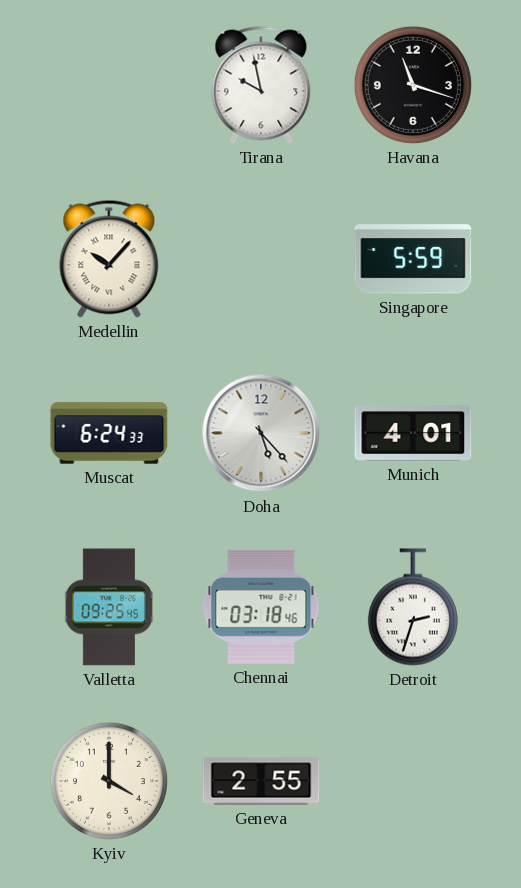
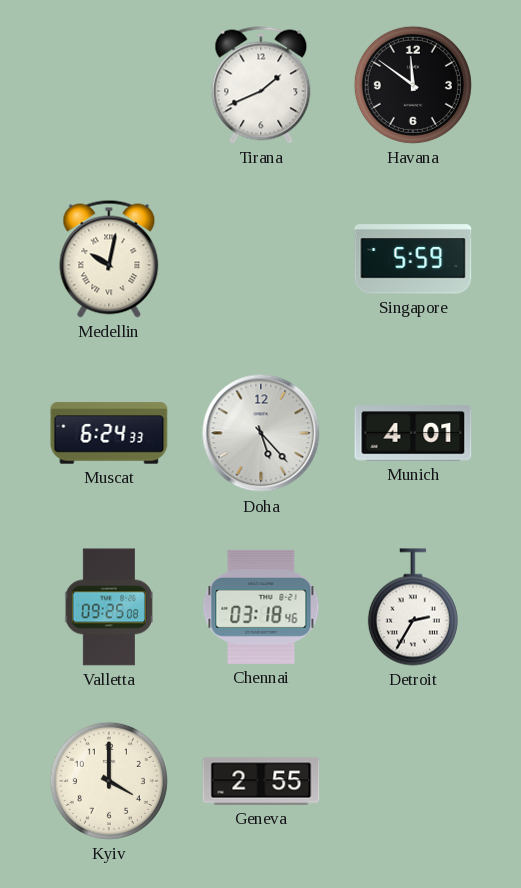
Tirana: 9:58 -> 1:41 (261, 85)
Havana: 11:18 -> 11:51 (413, 85)
Medellin: 10:07 -> 10:02 (109, 259)
Valletta: 09:25:45 -> 09:25:08 (109, 607)
Detroit: 2:33 -> 2:35 (413, 607)
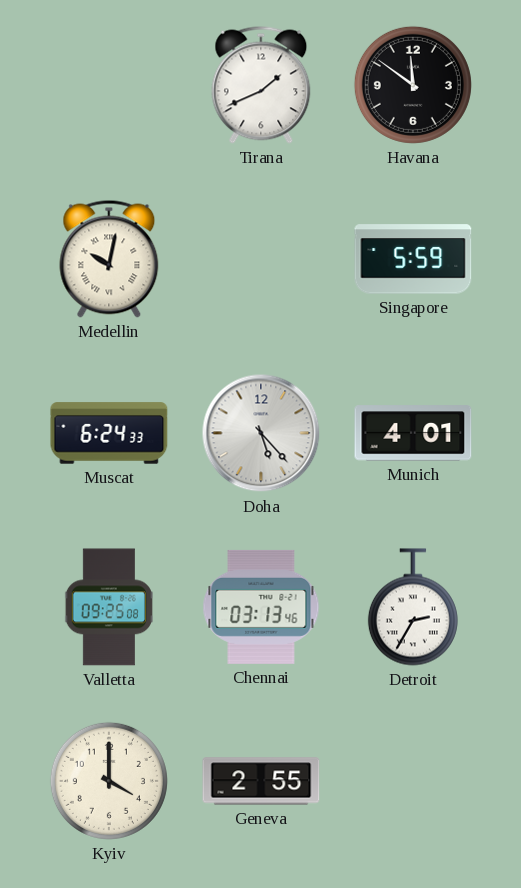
Chennai: 03:18 -> 03:13 (261, 607)
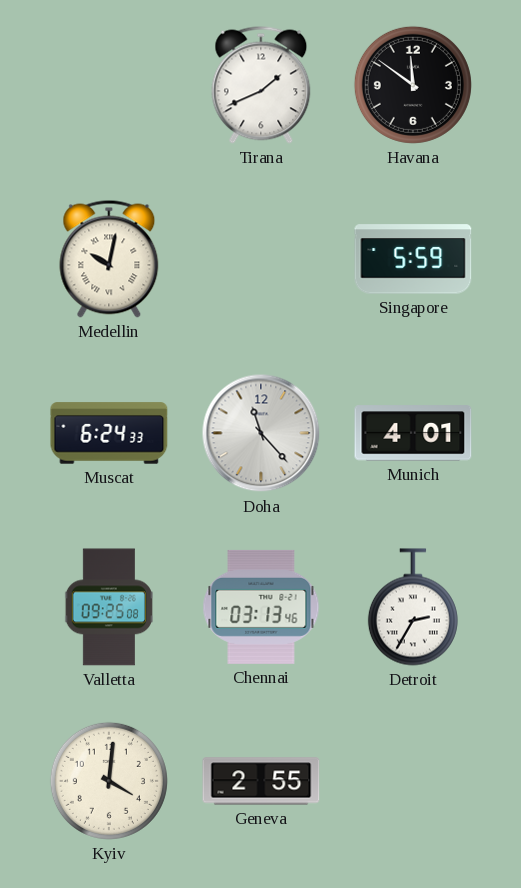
Doha: 5:23 -> 11:23 (261, 433)
Kyiv: 4:00 -> 4:01 (109, 781)
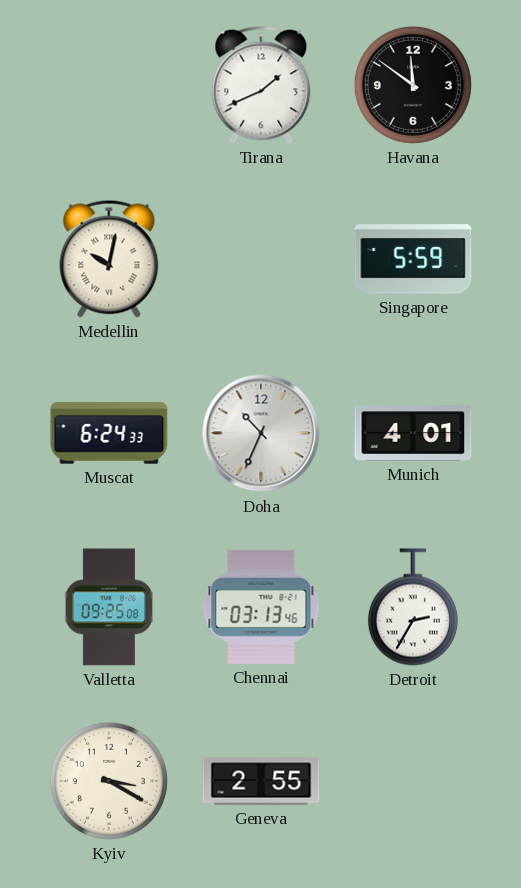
Doha: 11:23 -> 10:34 (261, 433)
Kyiv: 4:01 -> 3:20 (109, 781)
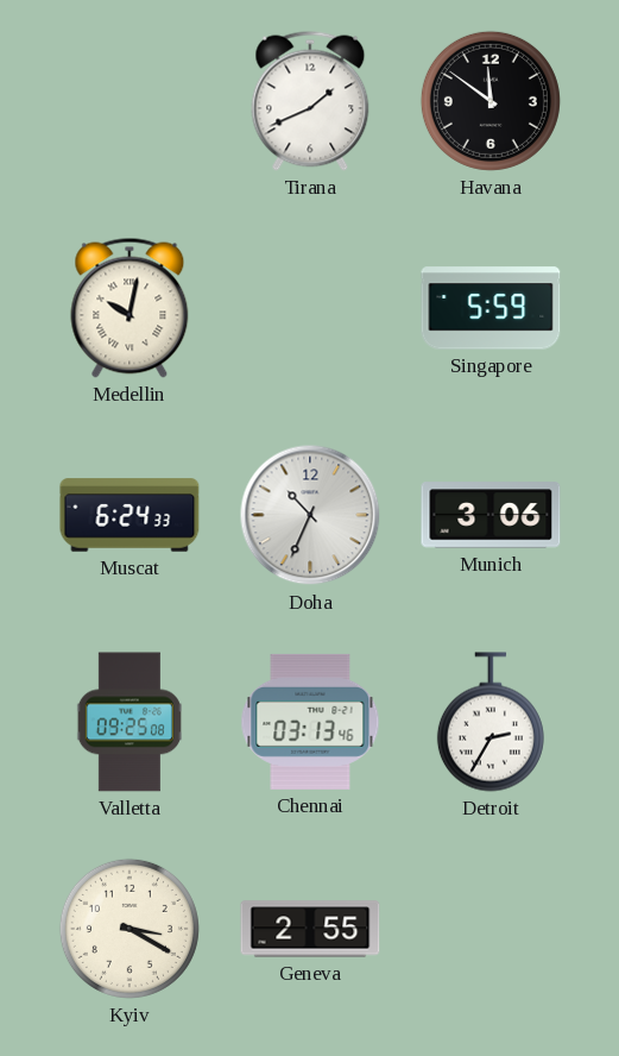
Munich: 4:01 -> 3:06 (491, 515)
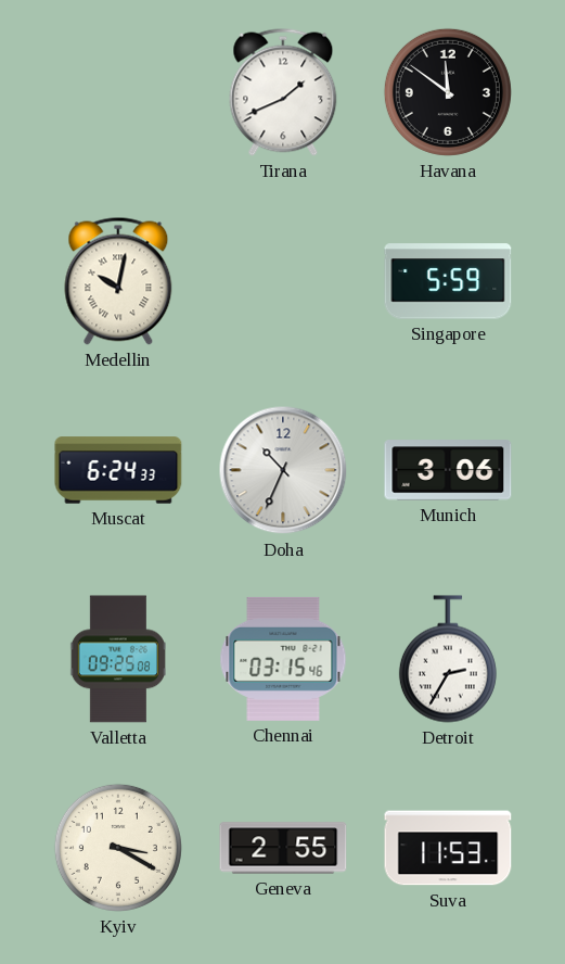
Chennai: 03:13 -> 03:15 (283, 659)
Suva: none -> 11:53 (448, 848)
